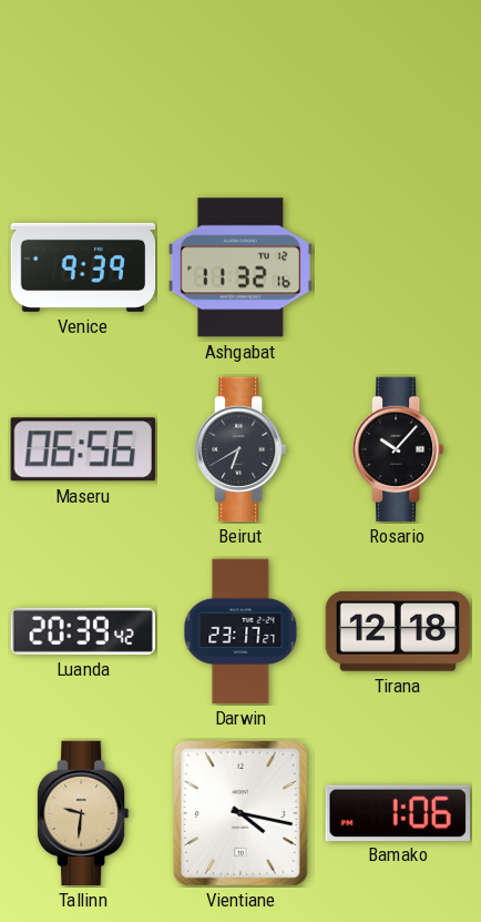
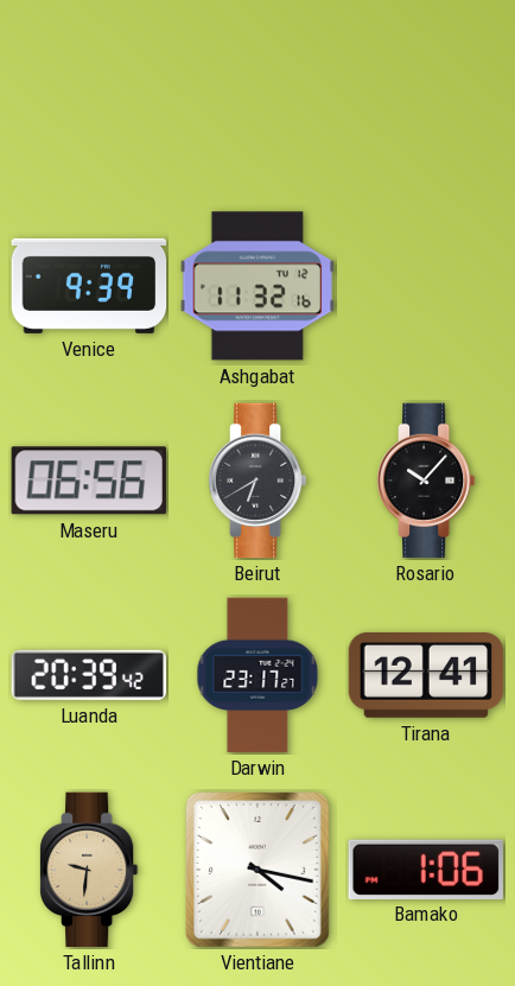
Tirana: 12:18 -> 12:41 (426, 676)
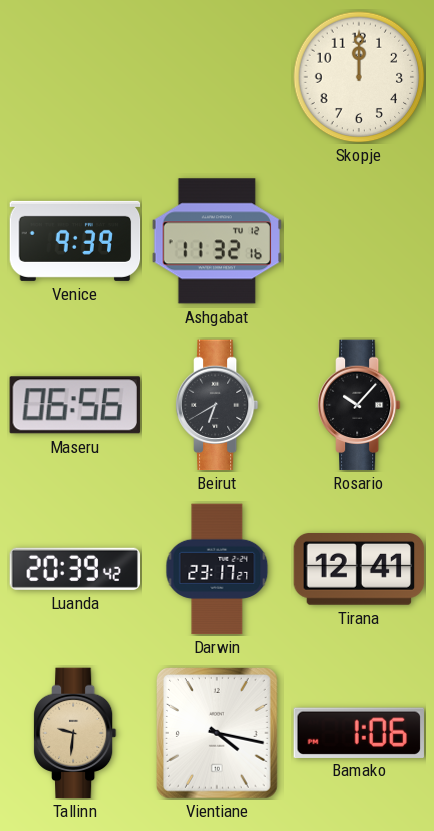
Skopje: none -> 12:00 (359, 77)
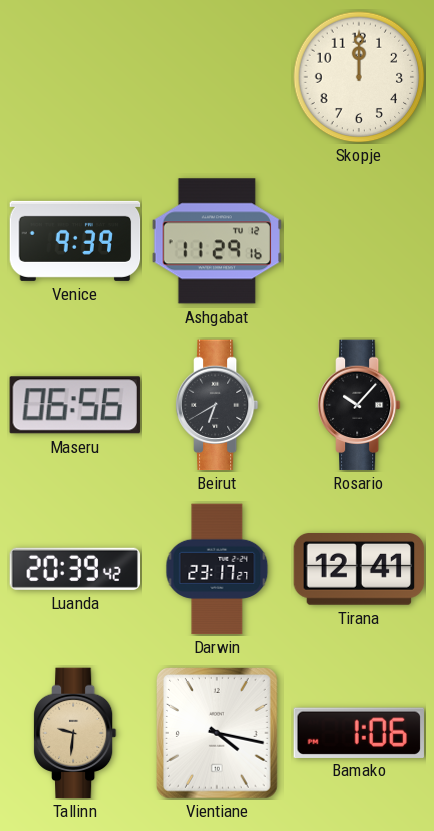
Ashgabat: 11:32 -> 11:29 (217, 241)
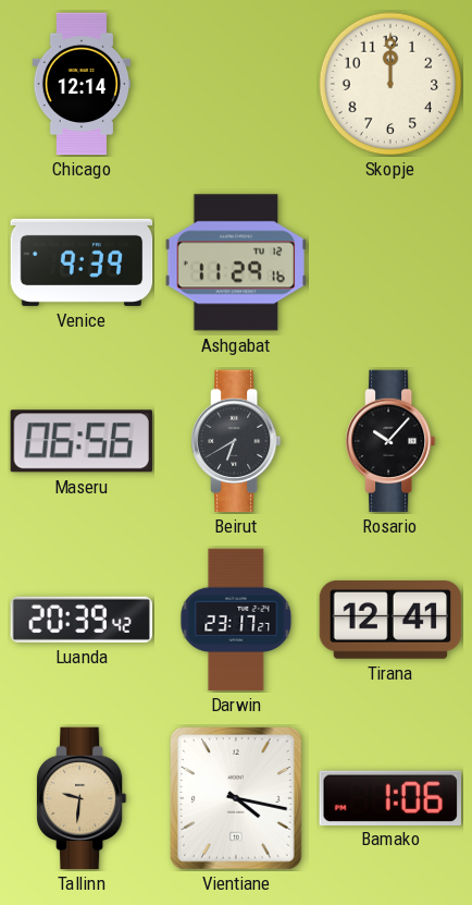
Chicago: none -> 12:14 (82, 84)
